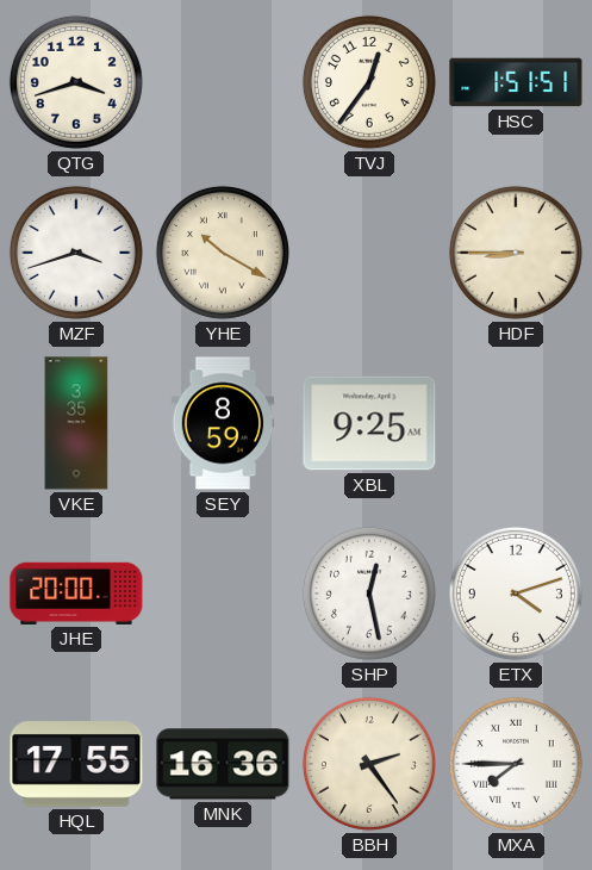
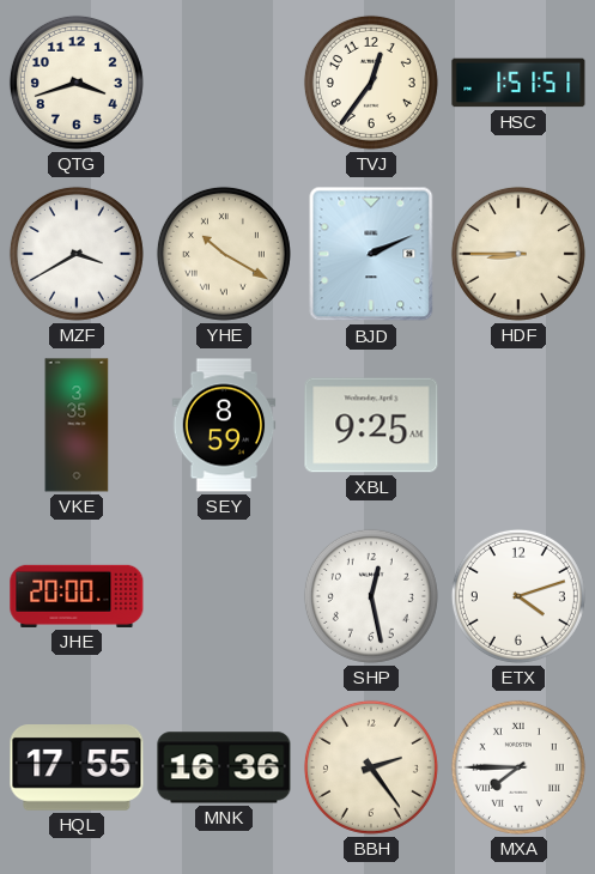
MZF: 3:42 -> 3:40 (77, 254)
BJD: none -> 2:11 (371, 254)
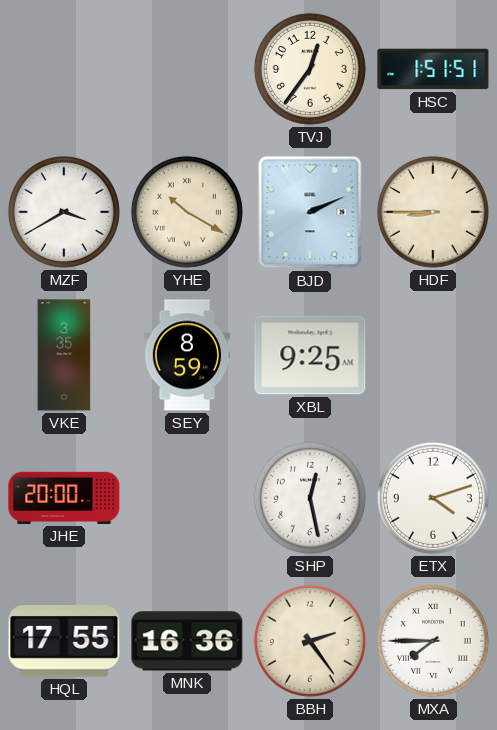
QTG: 3:42 -> none (77, 83)
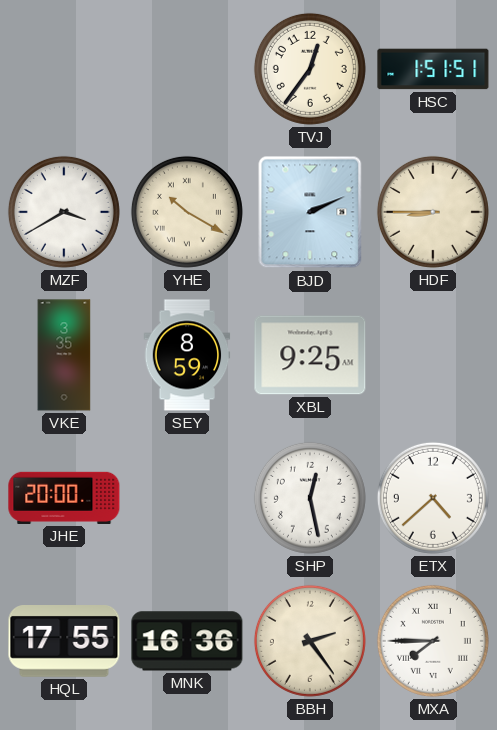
ETX: 4:12 -> 4:38 (433, 498)
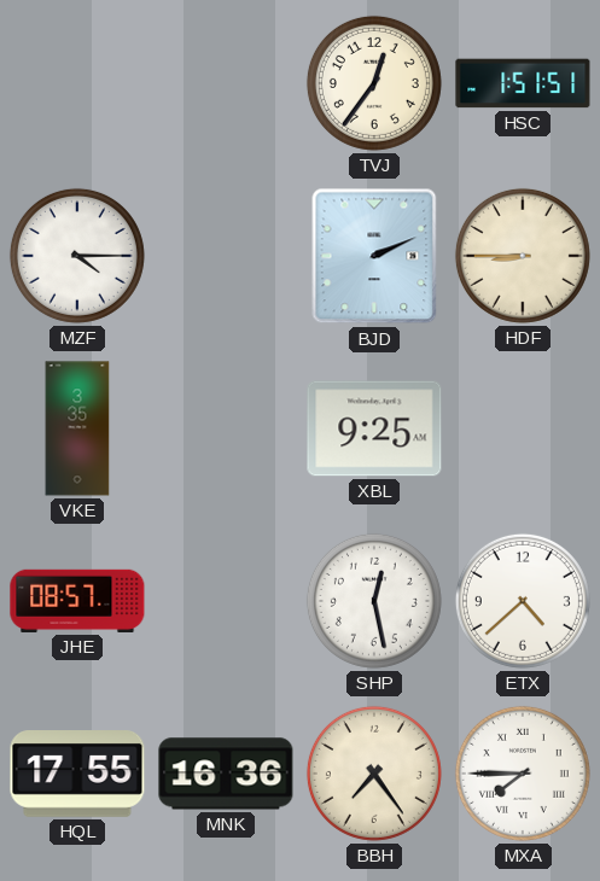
MZF: 3:40 -> 4:15 (77, 256)
YHE: 10:20 -> none (187, 212)
SEY: 8:59 -> none (187, 355)
JHE: 20:00 -> 08:57 (77, 601)
BBH: 2:24 -> 7:24 (374, 774)
